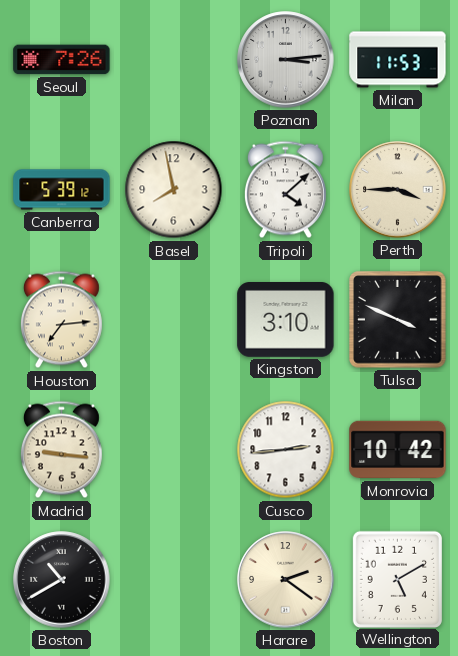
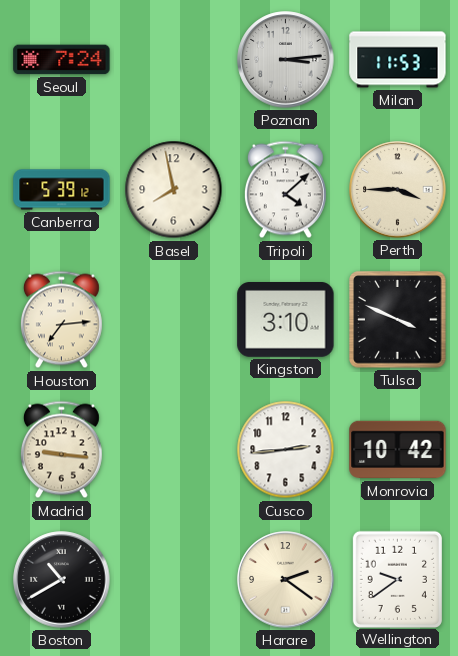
Seoul: 7:26 -> 7:24 (62, 60)
Wellington: 5:10 -> 9:39 (397, 579)
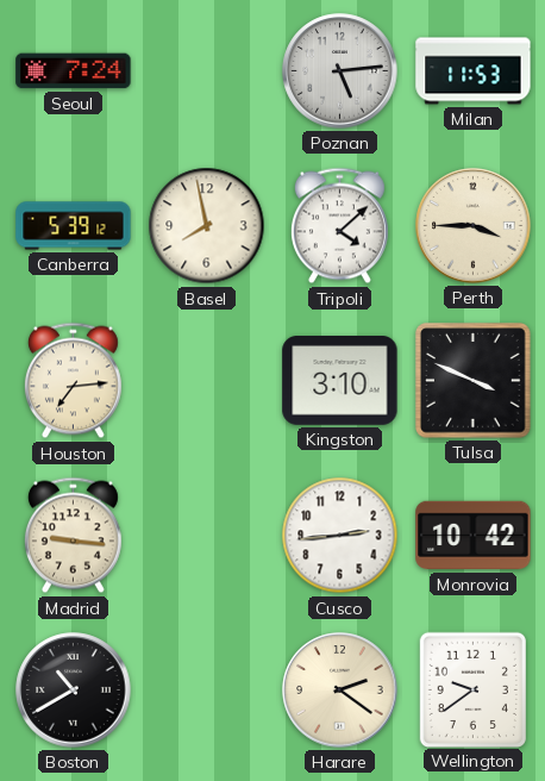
Poznan: 3:14 -> 5:14 (340, 71)
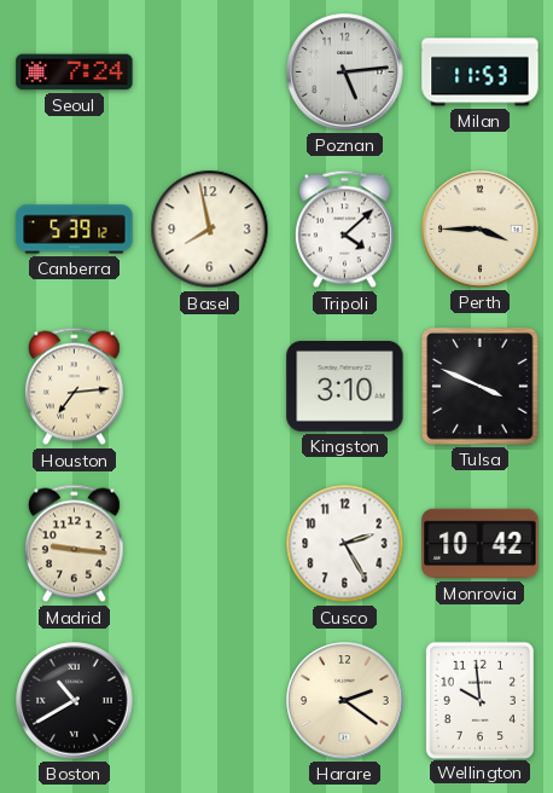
Cusco: 2:44 -> 2:25 (345, 544)
Wellington: 9:39 -> 9:59 (479, 700)
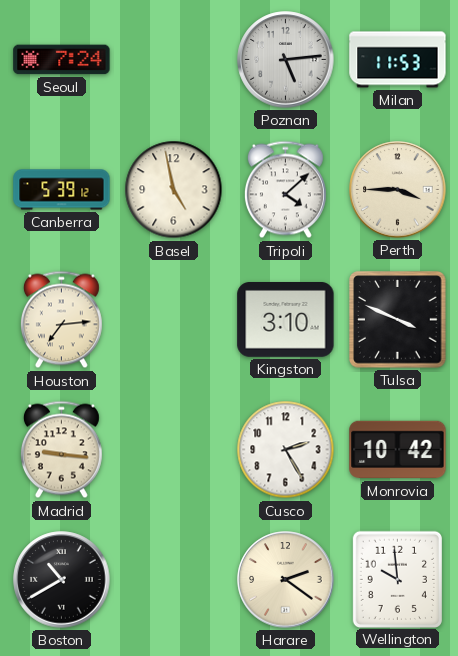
Basel: 7:58 -> 4:58 (174, 190)
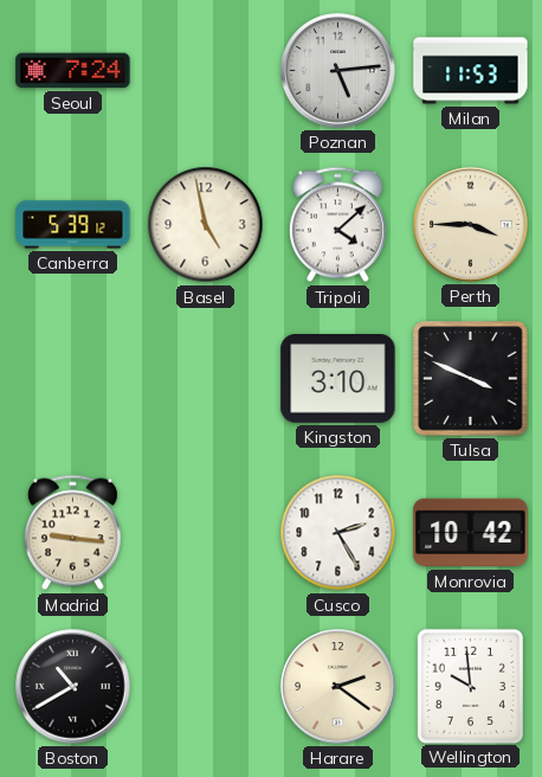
Houston: 7:14 -> none (61, 320)
